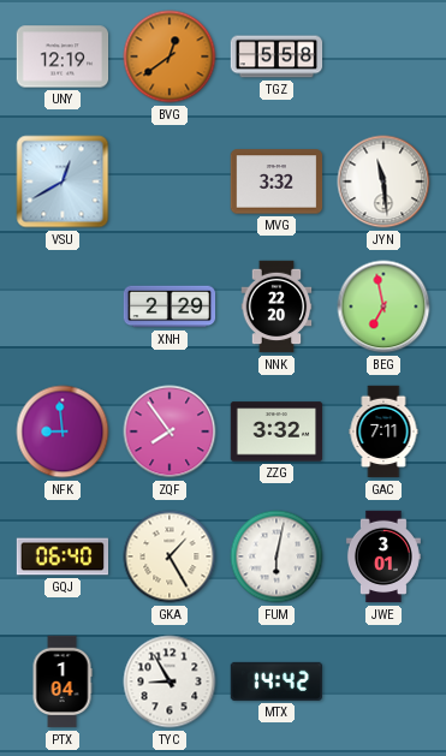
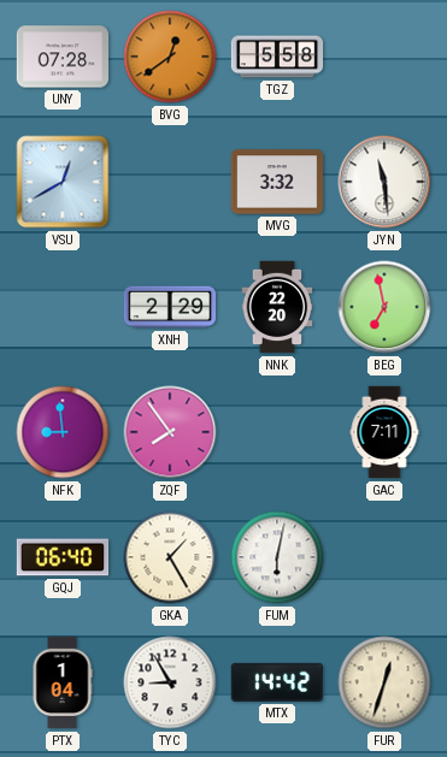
UNY: 12:19 -> 07:28 (63, 57)
ZZG: 3:32 -> none (276, 431)
JWE: 3:01 -> none (383, 556)
FUR: none -> 12:33 (384, 682)
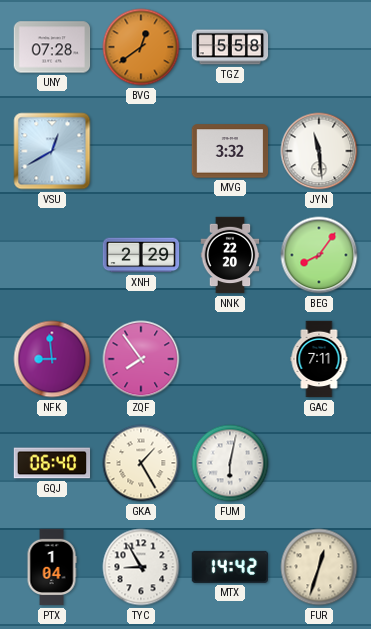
BEG: 6:58 -> 8:06 (319, 255)
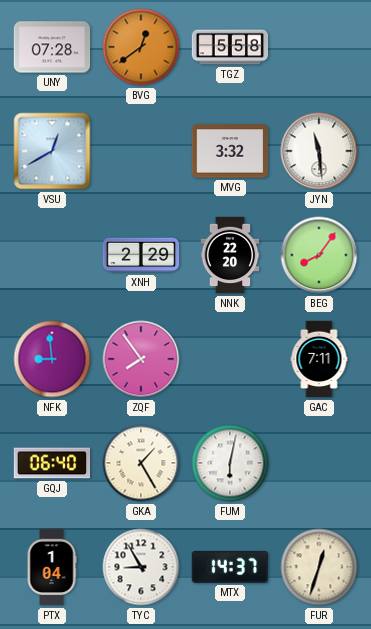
MTX: 14:42 -> 14:37 (229, 567)
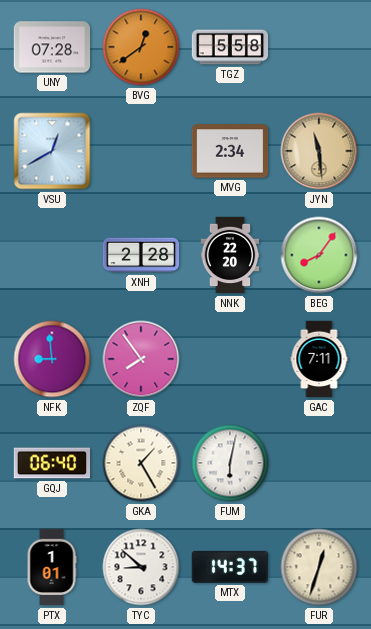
MVG: 3:32 -> 2:34 (230, 151)
JYN dial: white -> champagne (319, 151)
XNH: 2:29 -> 2:28 (141, 255)
PTX: 1:04 -> 1:01 (52, 567)
TYC: 8:55 -> 8:52 (141, 567)
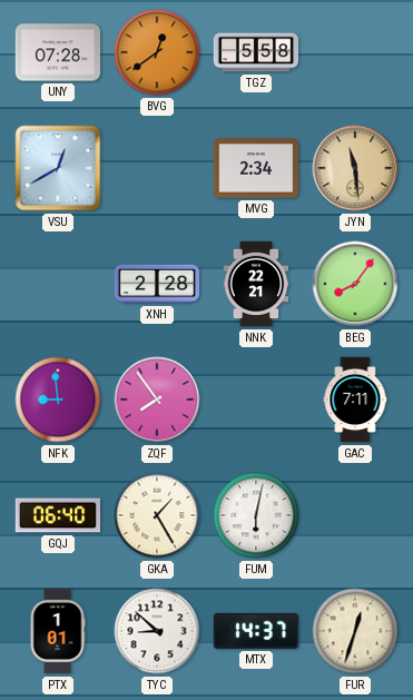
NNK: 22:20 -> 22:21 (256, 284)
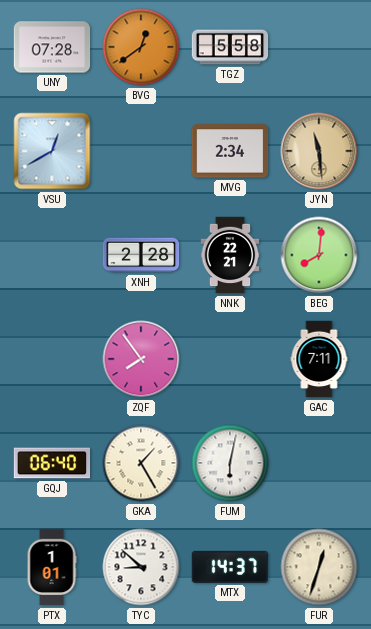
BEG: 8:06 -> 8:01 (319, 255)
NFK: 8:59 -> none (58, 400)
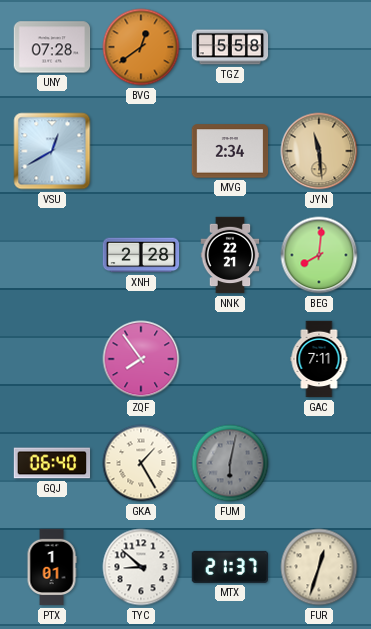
FUM dial: white -> grey (230, 463)
MTX: 14:37 -> 21:37 (229, 567)
